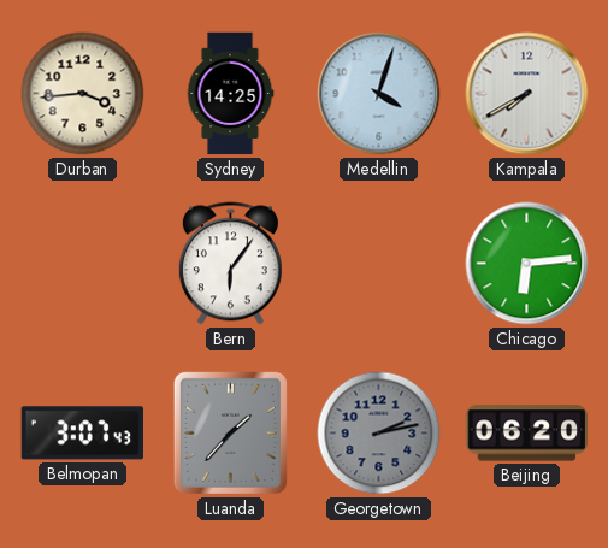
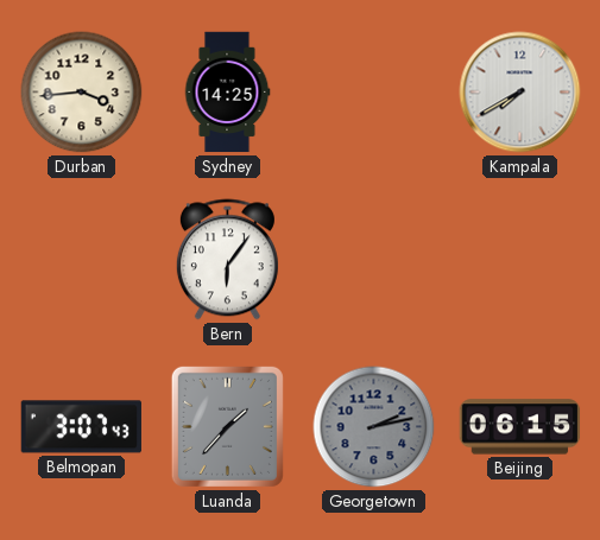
Medellin: 4:03 -> none (379, 94)
Chicago: 6:14 -> none (527, 264)
Beijing: 06:20 -> 06:15 (520, 427)
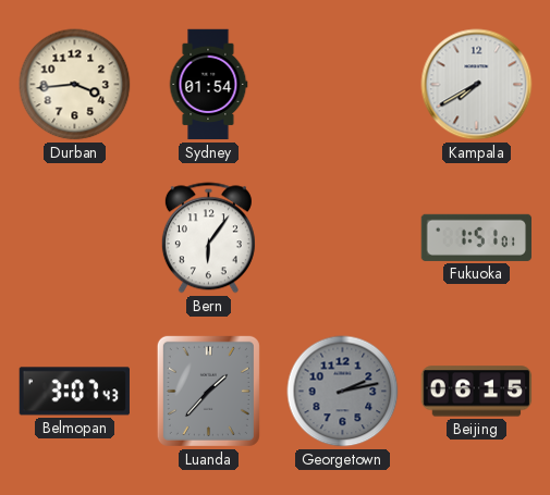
Sydney: 14:25 -> 01:54 (208, 85)
Fukuoka: none -> 1:51 (476, 237)
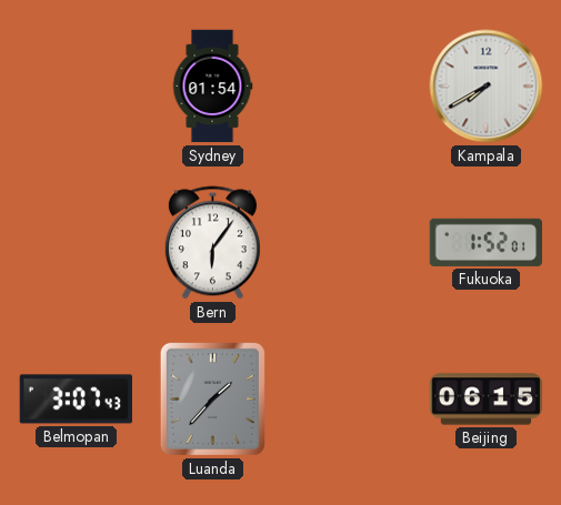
Durban: 3:44 -> none (75, 85)
Fukuoka: 1:51 -> 1:52 (485, 242)
Georgetown: 2:13 -> none (343, 392)
